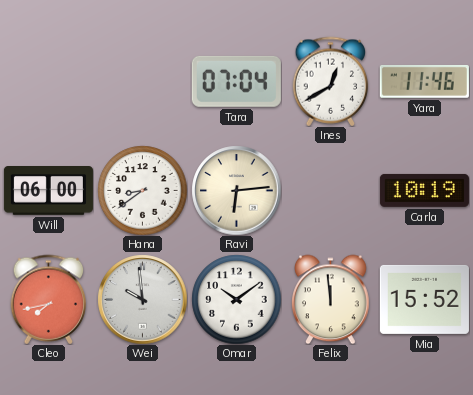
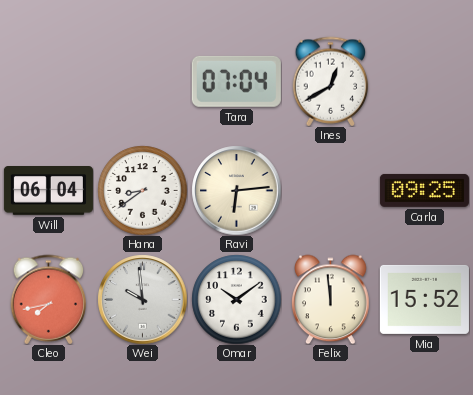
Yara: 11:46 -> none (424, 82)
Will: 06:00 -> 06:04 (48, 191)
Carla: 10:19 -> 09:25 (424, 190)
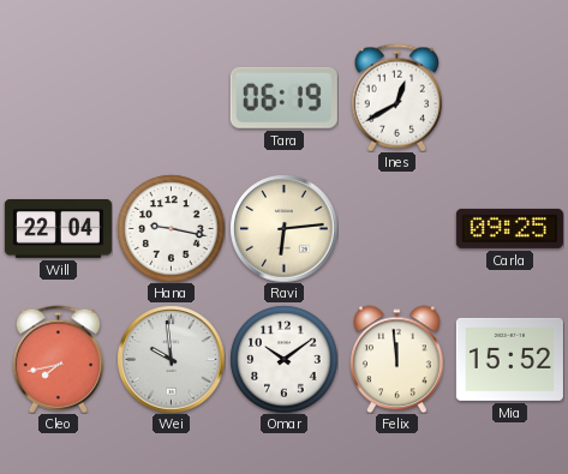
Tara: 07:04 -> 06:19 (283, 97)
Will: 06:04 -> 22:04 (58, 229)
Hana: 8:39 -> 9:17 (171, 228)
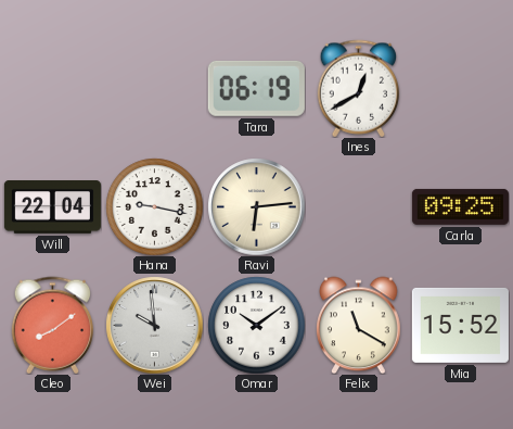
Cleo: 7:43 -> 8:09 (53, 325)
Felix: 11:59 -> 11:20 (359, 325)
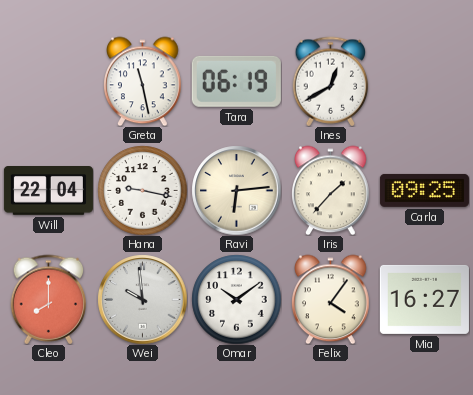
Greta: none -> 11:28 (143, 81)
Iris: none -> 1:37 (331, 190)
Cleo: 8:09 -> 8:00 (49, 299)
Felix: 11:20 -> 4:06 (331, 299)
Mia: 15:52 -> 16:27 (424, 299)
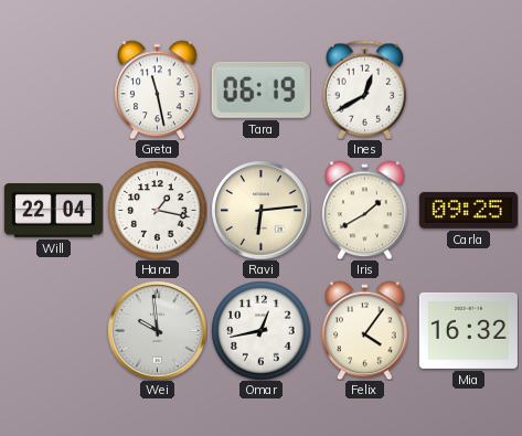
Hana: 9:17 -> 1:17 (157, 210)
Iris: 1:37 -> 1:40 (365, 210)
Cleo: 8:00 -> none (49, 299)
Omar: 10:09 -> 12:43 (260, 330)
Mia: 16:27 -> 16:32 (468, 330)
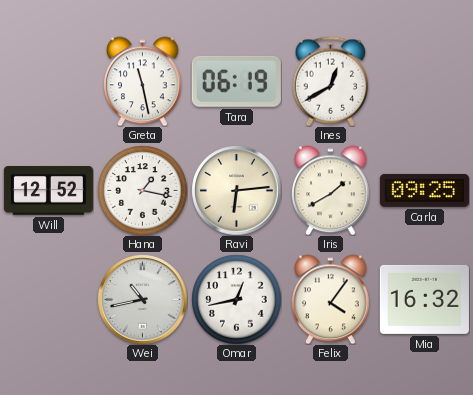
Will: 22:04 -> 12:52 (48, 191)
Wei: 9:59 -> 10:43 (142, 299)
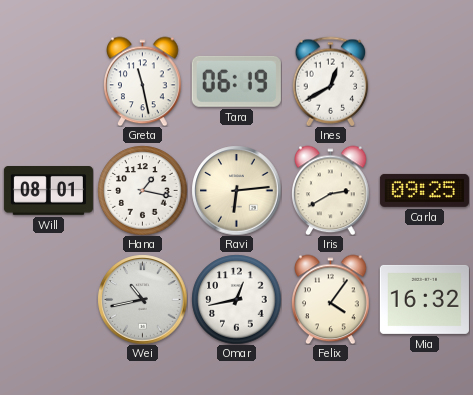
Will: 12:52 -> 08:01 (48, 191)
Iris: 1:40 -> 2:40 (331, 190)
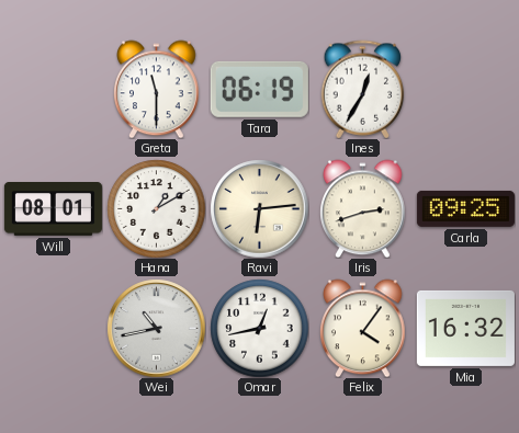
Greta: 11:28 -> 11:30 (157, 89)
Ines: 12:40 -> 12:35 (363, 89)
Hana: 1:17 -> 1:10 (156, 208)
Iris: 2:40 -> 2:42 (363, 208)
